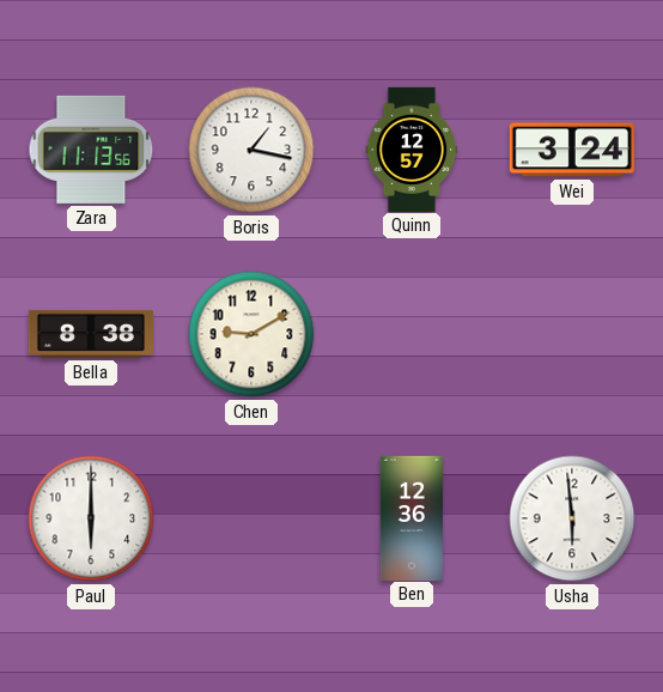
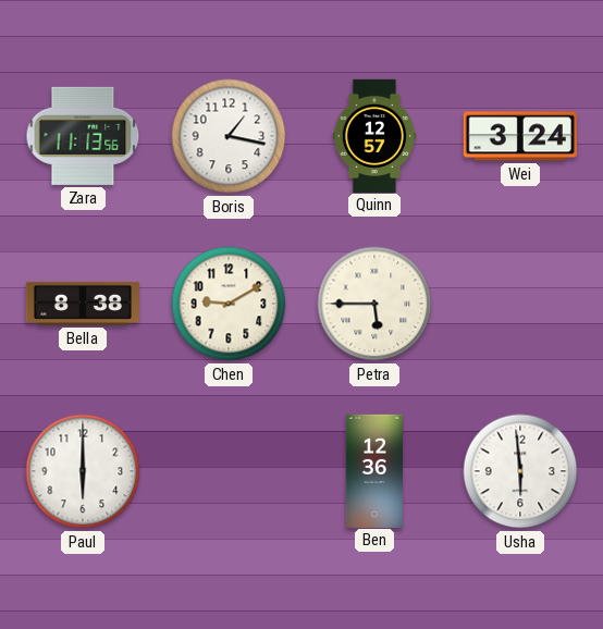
Petra: none -> 5:45 (374, 304)
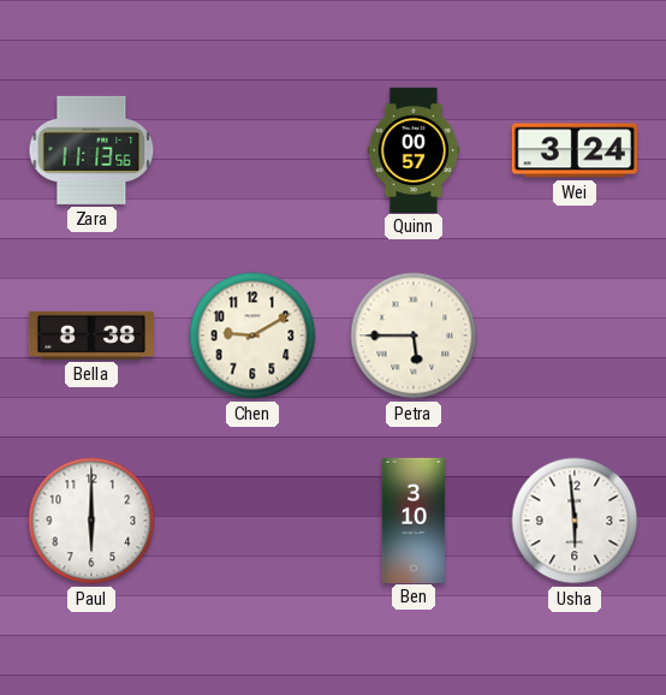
Boris: 1:17 -> none (229, 136)
Quinn: 12:57 -> 00:57 (414, 149)
Ben: 12:36 -> 3:10 (412, 519)
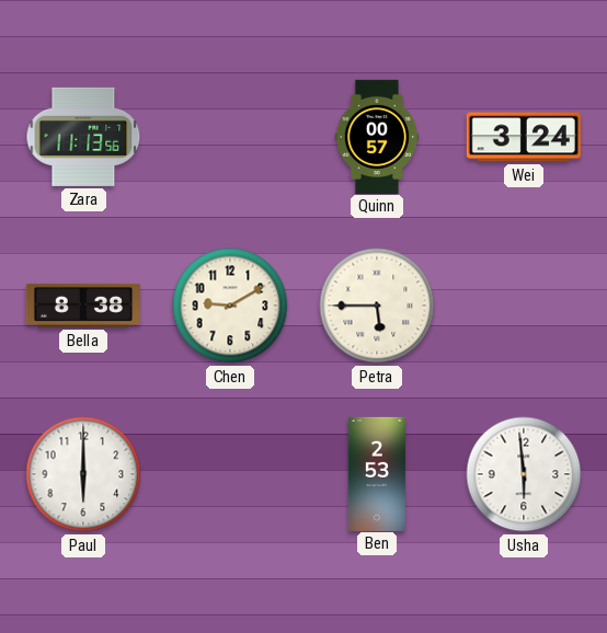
Ben: 3:10 -> 2:53 (376, 473)
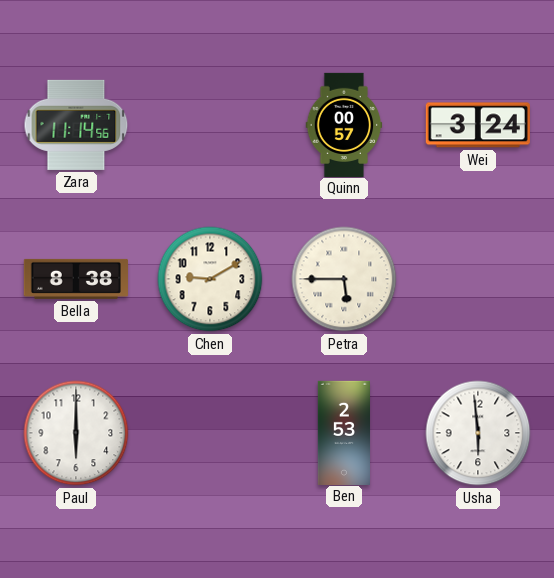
Zara: 11:13 -> 11:14 (76, 125)
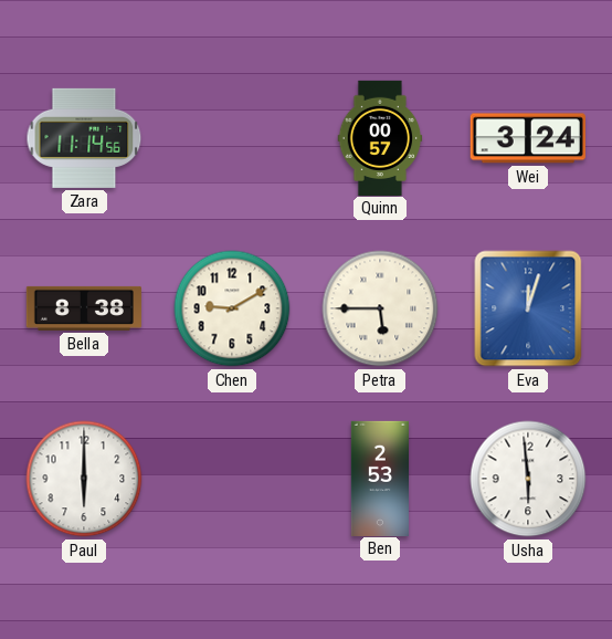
Eva: none -> 12:03 (528, 308)
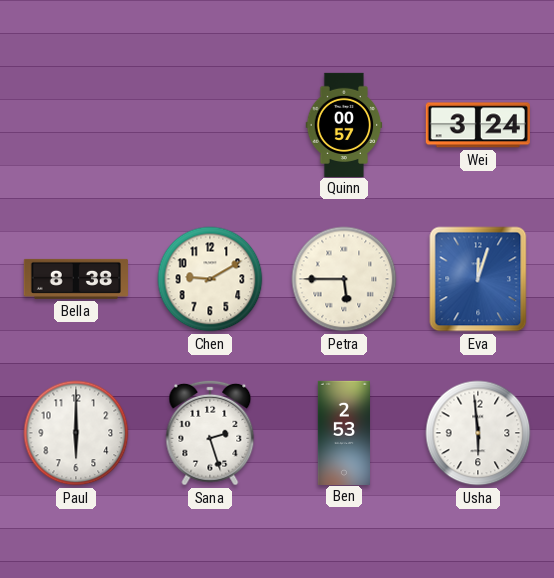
Zara: 11:14 -> none (84, 138)
Sana: none -> 2:27 (210, 433)
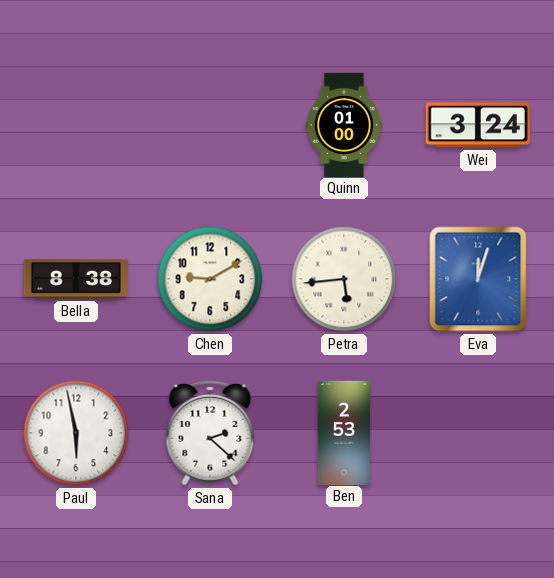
Quinn: 00:57 -> 01:00 (344, 124)
Petra: 5:45 -> 5:44 (344, 279)
Paul: 6:00 -> 5:58 (76, 433)
Sana: 2:27 -> 2:22 (210, 433)
Usha: 5:59 -> none (478, 433)
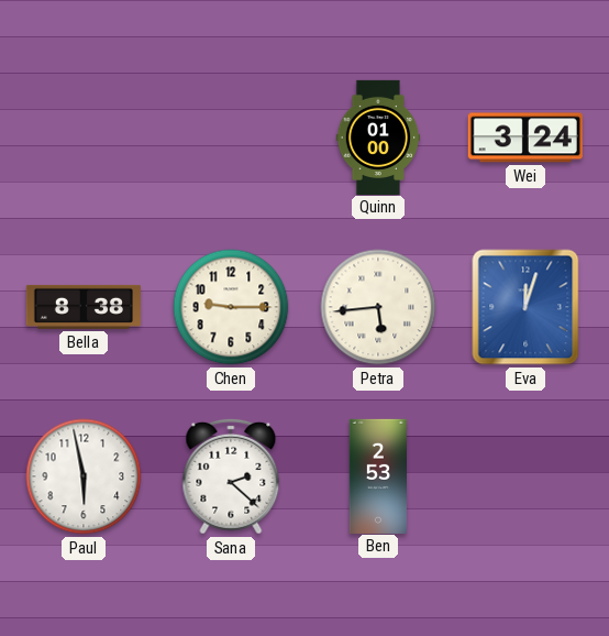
Chen: 9:10 -> 9:15 (231, 307)
